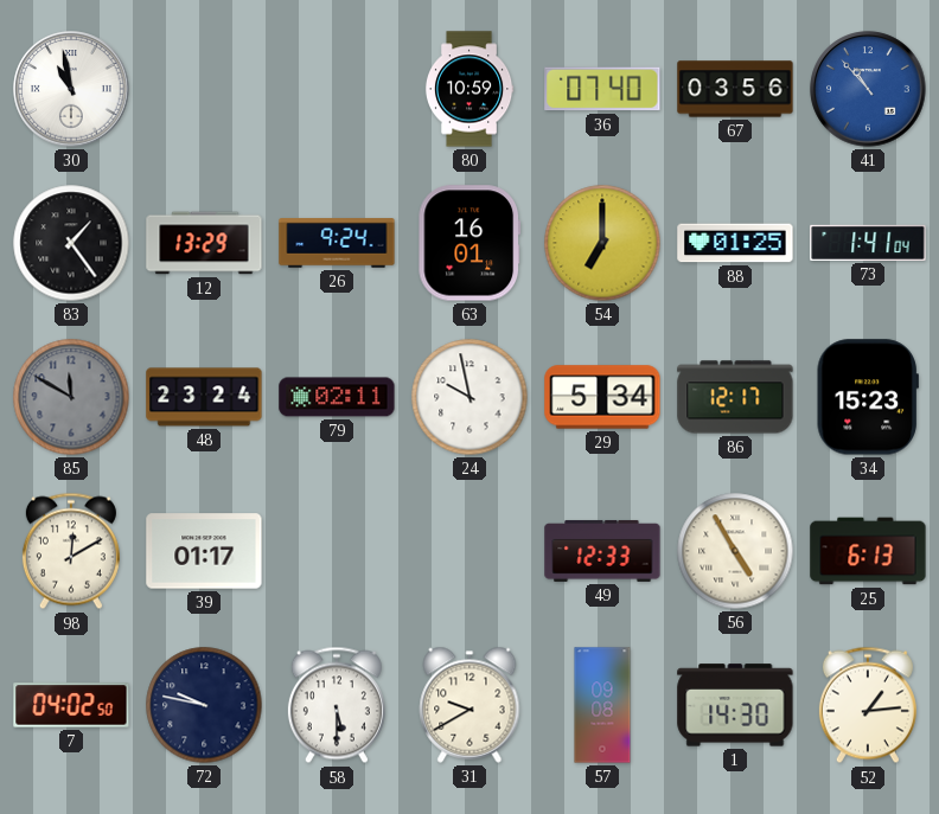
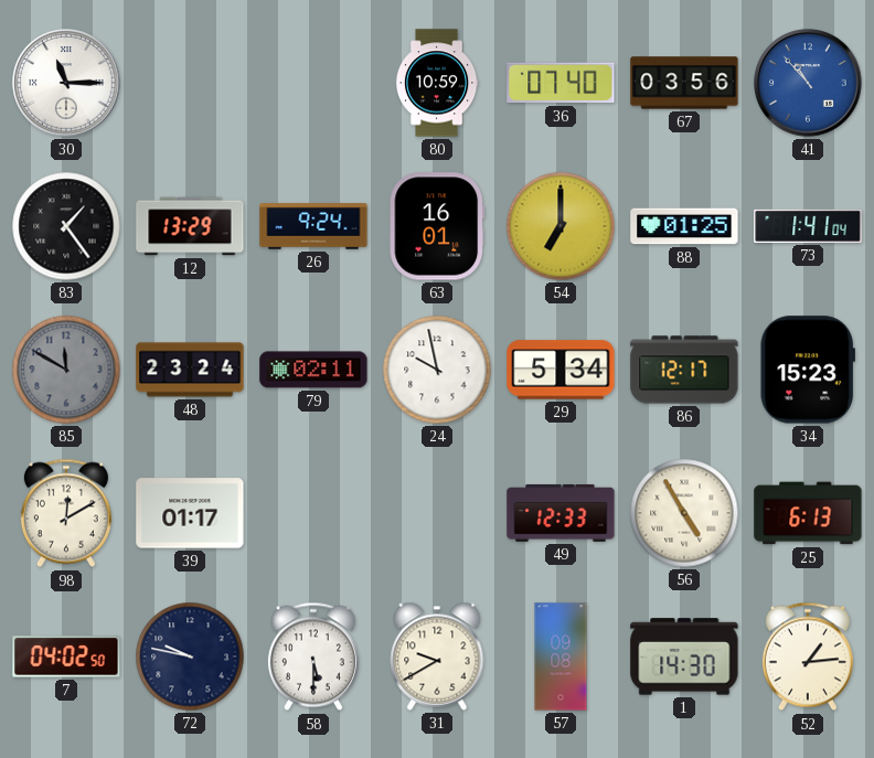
30: 10:58 -> 11:15 (66, 83)
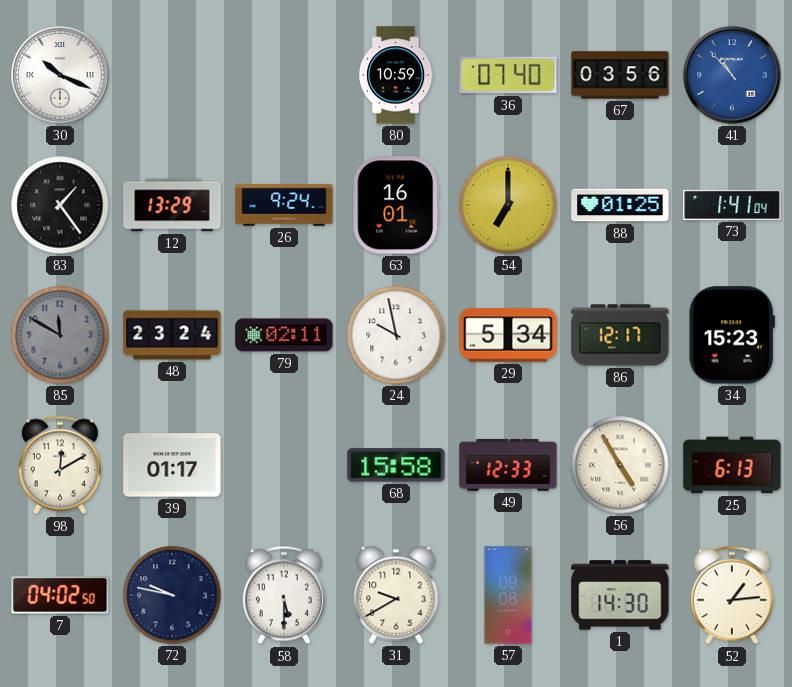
30: 11:15 -> 10:19 (60, 75)
68: none -> 15:58 (396, 465)
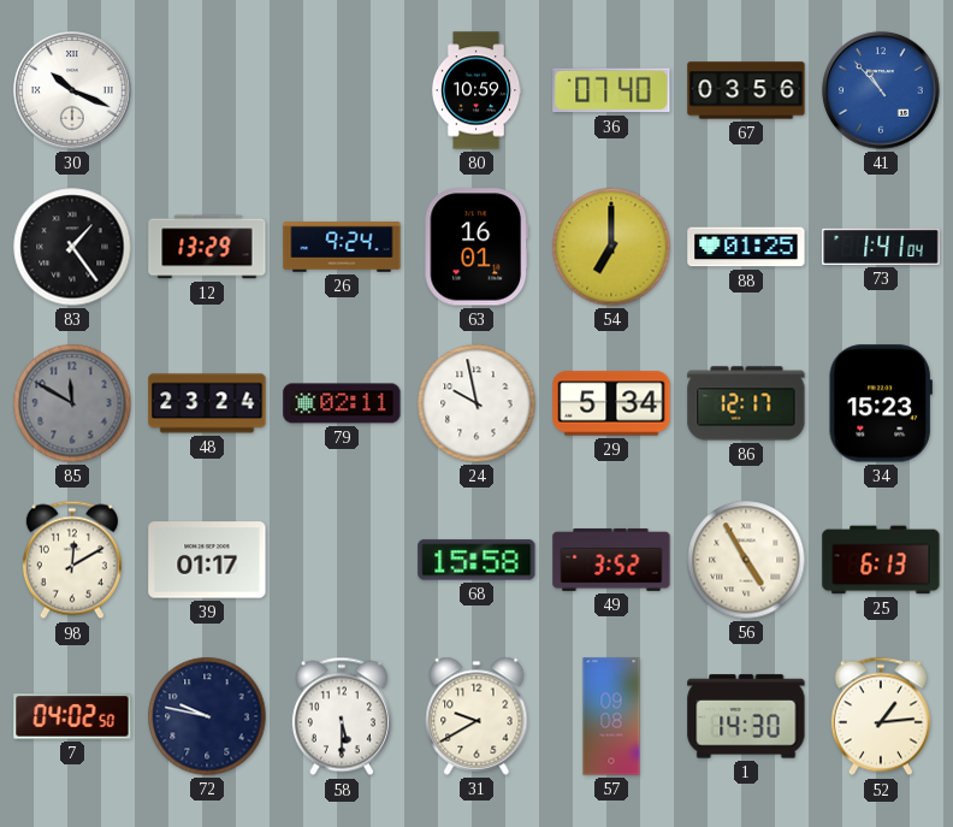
49: 12:33 -> 3:52 (611, 560)
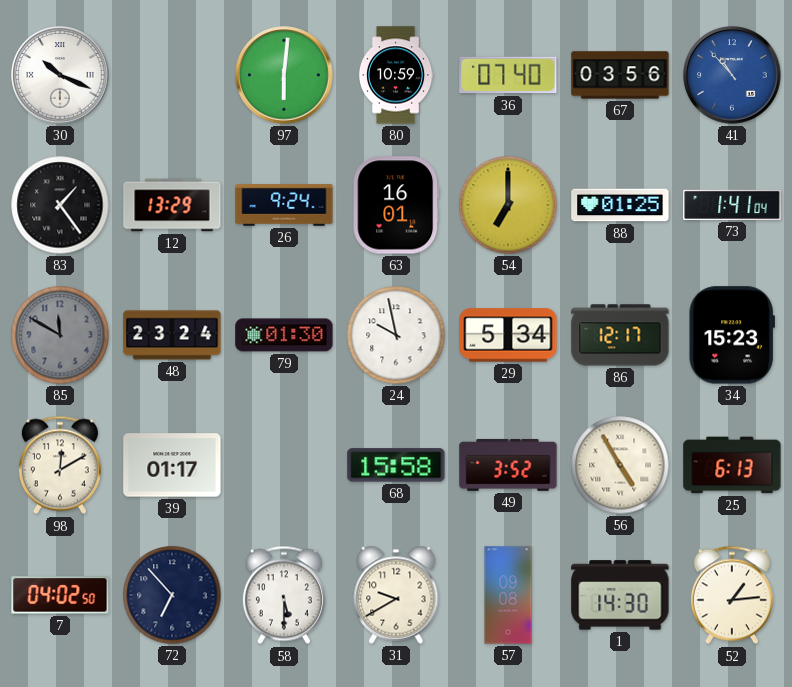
97: none -> 6:01 (284, 75)
79: 02:11 -> 01:30 (284, 335)
72: 9:47 -> 6:53 (172, 595)
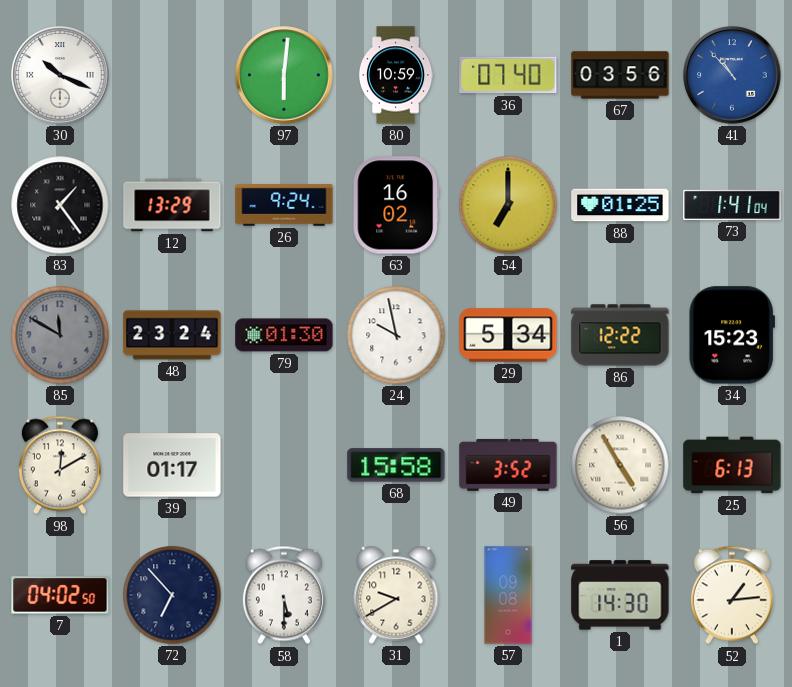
63: 16:01 -> 16:02 (396, 205)
86: 12:17 -> 12:22 (620, 335)
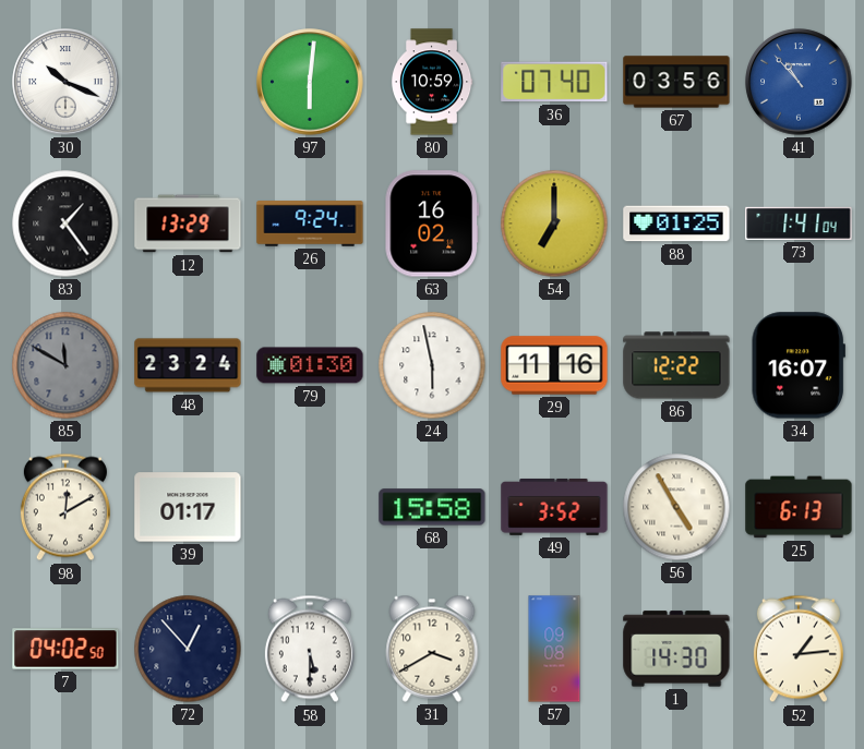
24: 9:58 -> 5:58 (432, 365)
29: 5:34 -> 11:16 (554, 365)
34: 15:23 -> 16:07 (799, 365)
72: 6:53 -> 12:53 (188, 649)
31: 9:40 -> 3:40 (432, 649)
